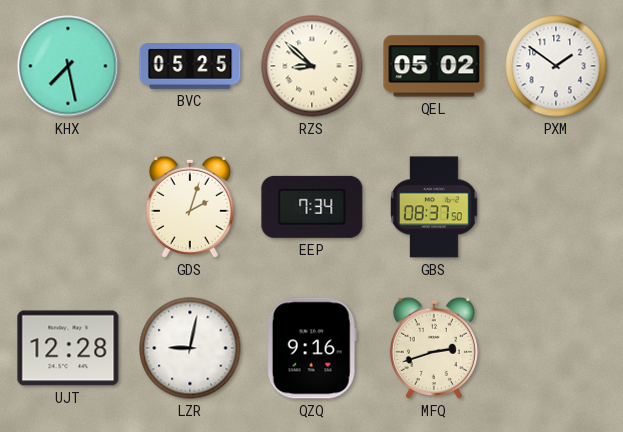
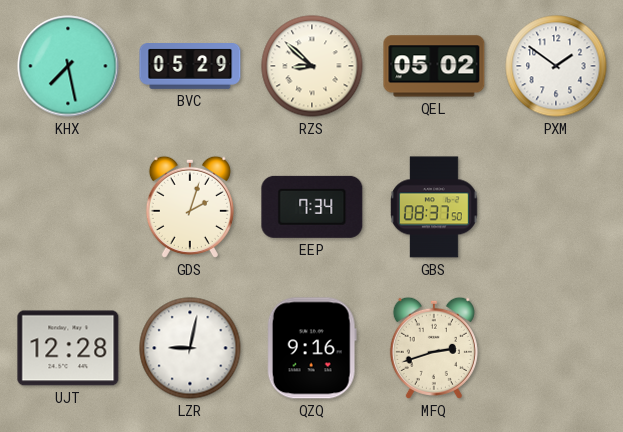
BVC: 05:25 -> 05:29 (190, 67)
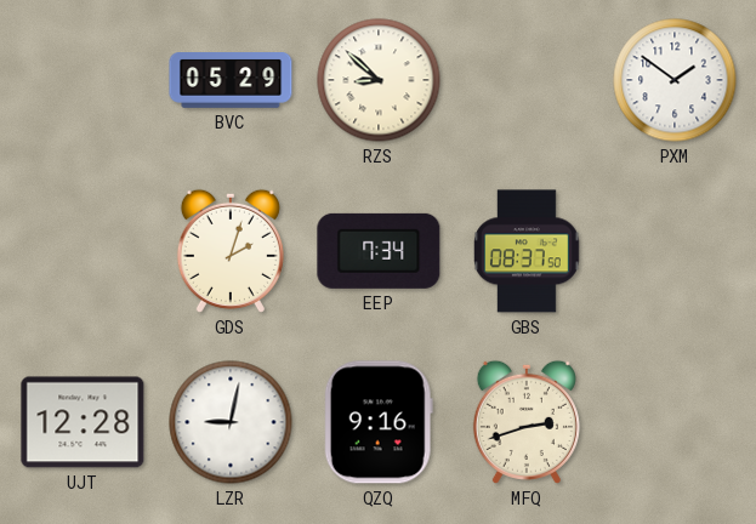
KHX: 7:28 -> none (68, 66)
QEL: 05:02 -> none (434, 66)
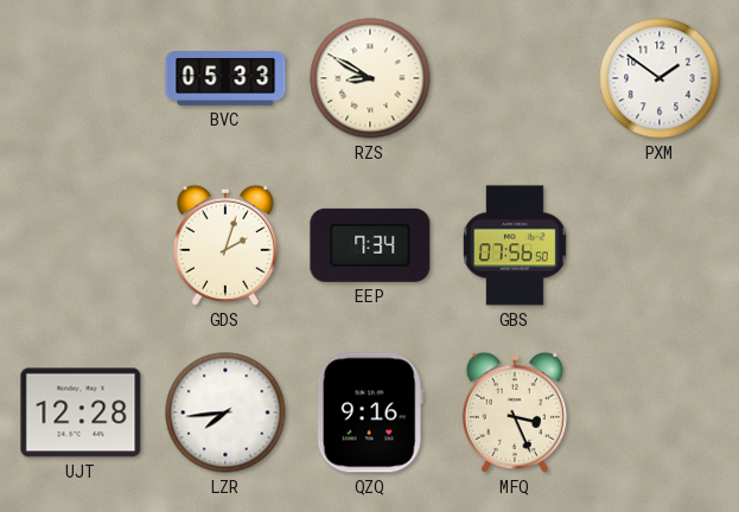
BVC: 05:29 -> 05:33 (225, 79)
RZS: 8:52 -> 8:50 (370, 78)
GBS: 08:37 -> 07:56 (515, 245)
LZR: 9:02 -> 7:44 (225, 412)
MFQ: 2:42 -> 3:26 (515, 412)
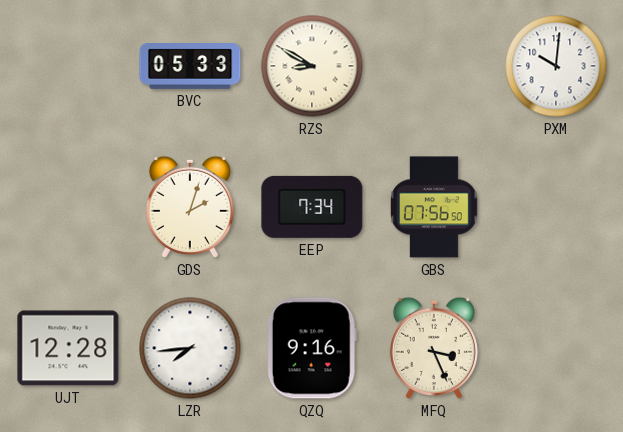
PXM: 1:51 -> 10:01 (556, 66)
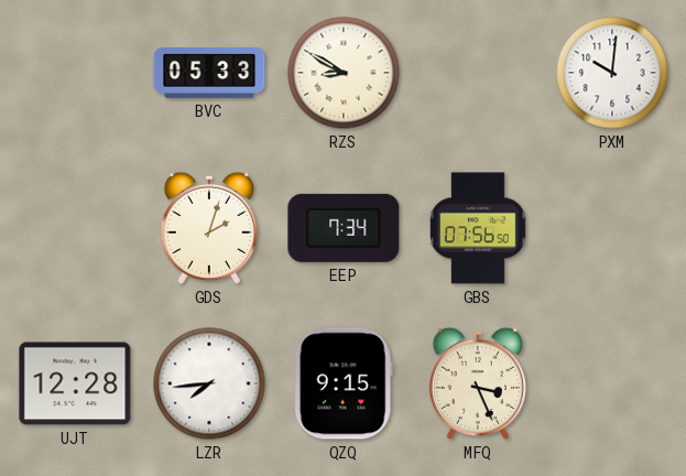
QZQ: 9:16 -> 9:15 (344, 383)
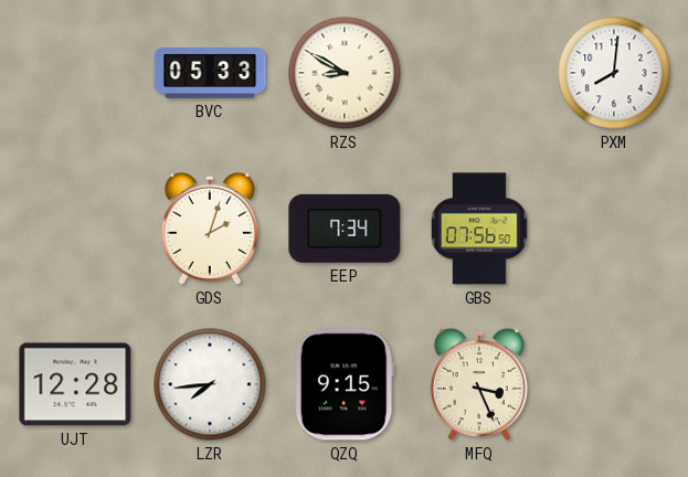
PXM: 10:01 -> 8:01 (614, 73)
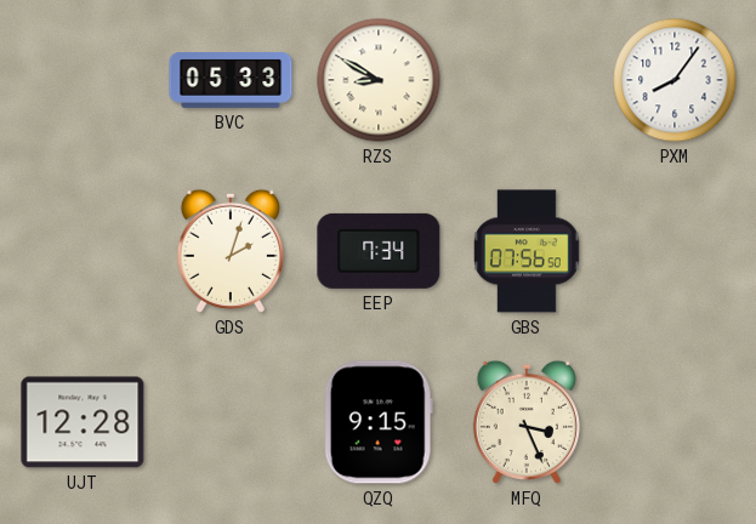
PXM: 8:01 -> 8:06 (675, 80)
LZR: 7:44 -> none (210, 384)
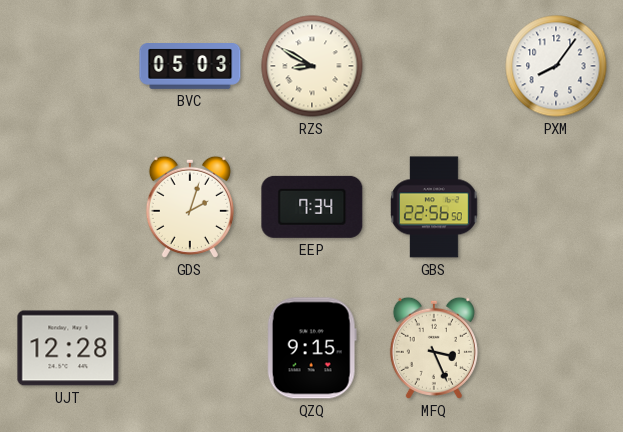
BVC: 05:33 -> 05:03 (190, 67)
GBS: 07:56 -> 22:56 (434, 207)
